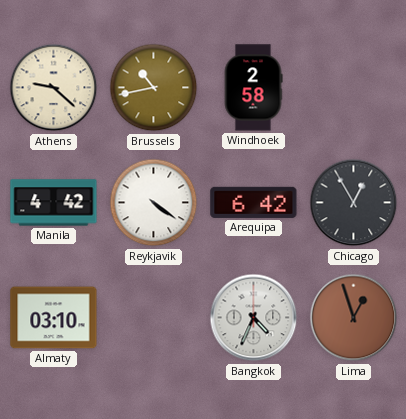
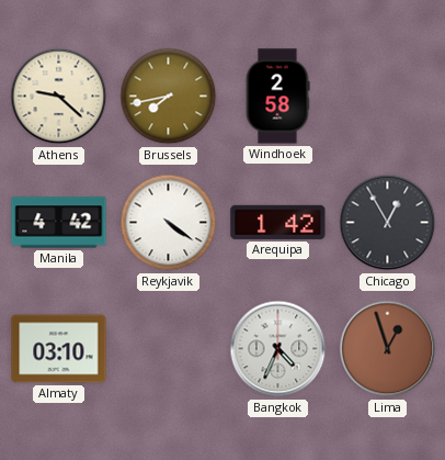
Brussels: 10:43 -> 7:43 (169, 97)
Arequipa: 6:42 -> 1:42 (278, 222)
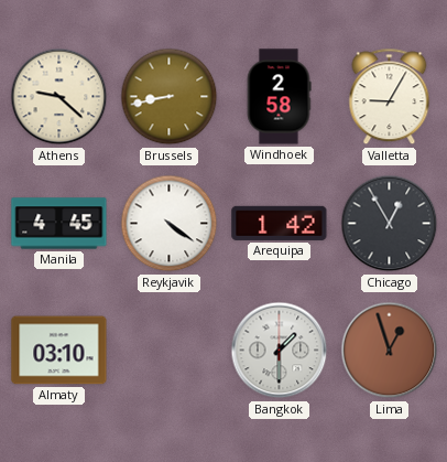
Brussels: 7:43 -> 8:43 (170, 97)
Valletta: none -> 9:05 (390, 97)
Manila: 4:42 -> 4:45 (59, 224)
Bangkok: 4:34 -> 1:30 (280, 351)
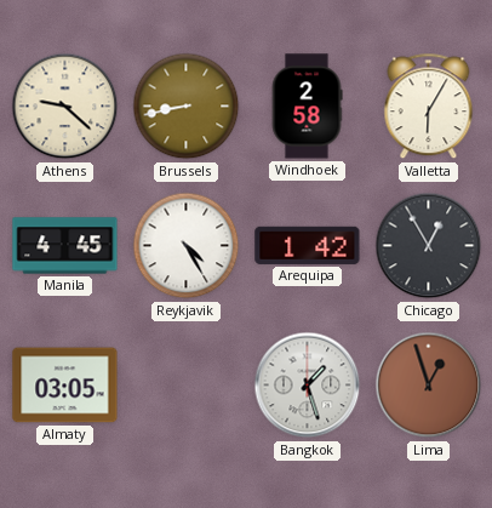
Valletta: 9:05 -> 6:05 (429, 107)
Reykjavik: 4:21 -> 4:25 (187, 246)
Almaty: 03:10 -> 03:05 (65, 386)
Bangkok: 1:30 -> 1:27 (308, 386)
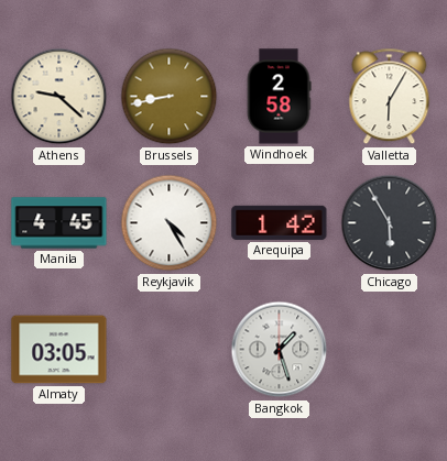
Chicago: 12:55 -> 5:55 (390, 223)
Lima: 12:57 -> none (429, 386)
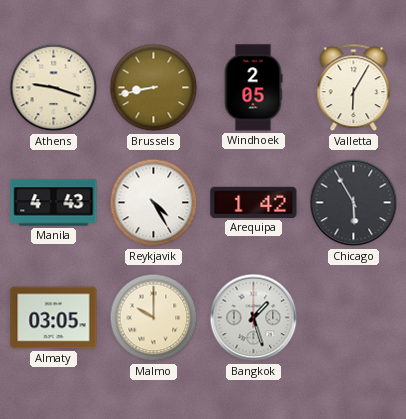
Athens: 9:22 -> 9:18 (54, 88)
Windhoek: 2:58 -> 2:05 (253, 88)
Manila: 4:45 -> 4:43 (54, 203)
Malmo: none -> 10:00 (154, 318)
